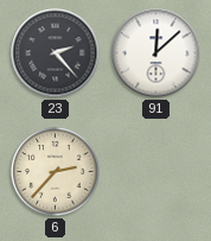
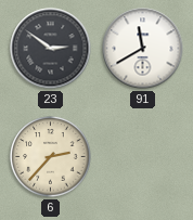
23: 2:23 -> 2:51 (51, 49)
91: 12:08 -> 11:40 (143, 49)
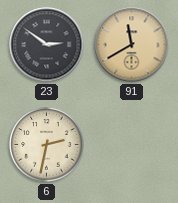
91 dial: white -> champagne (132, 45)
6: 2:37 -> 2:32 (47, 145)
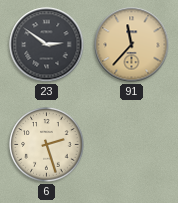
91: 11:40 -> 11:37 (132, 45)
6: 2:32 -> 2:27 (47, 145)
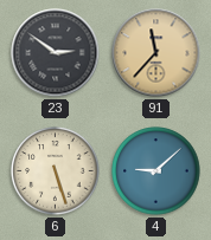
6: 2:27 -> 5:27 (56, 171)
4: none -> 9:08 (156, 171)
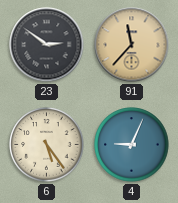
6: 5:27 -> 5:24 (47, 145)
4: 9:08 -> 9:04 (132, 145)
